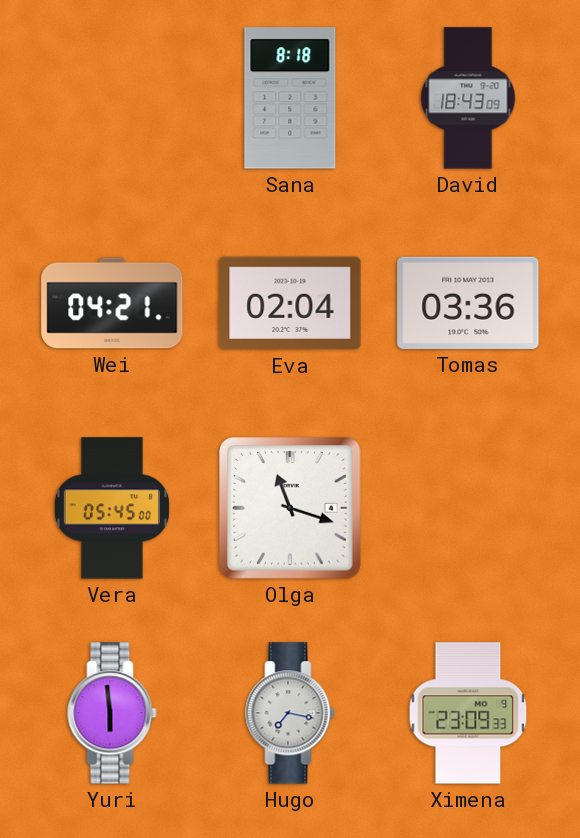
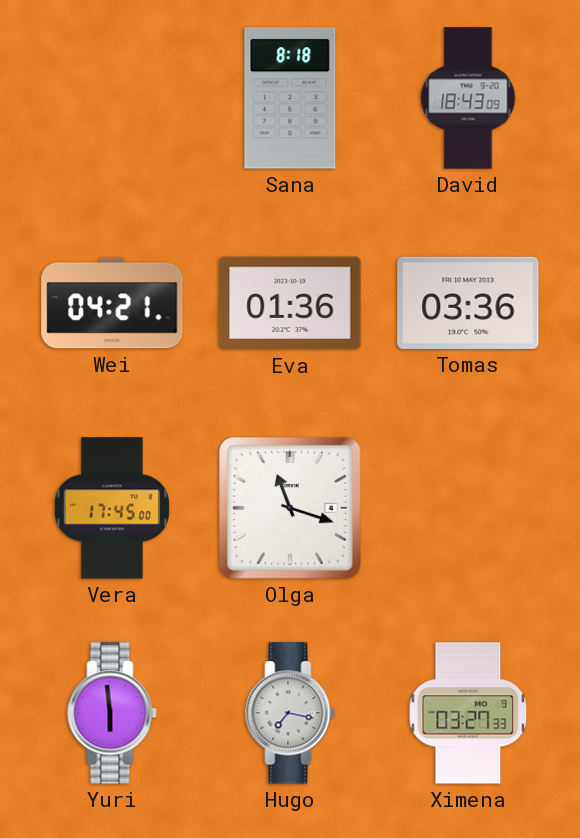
Eva: 02:04 -> 01:36 (290, 303)
Vera: 05:45 -> 17:45 (112, 508)
Ximena: 23:09 -> 03:27 (468, 713)
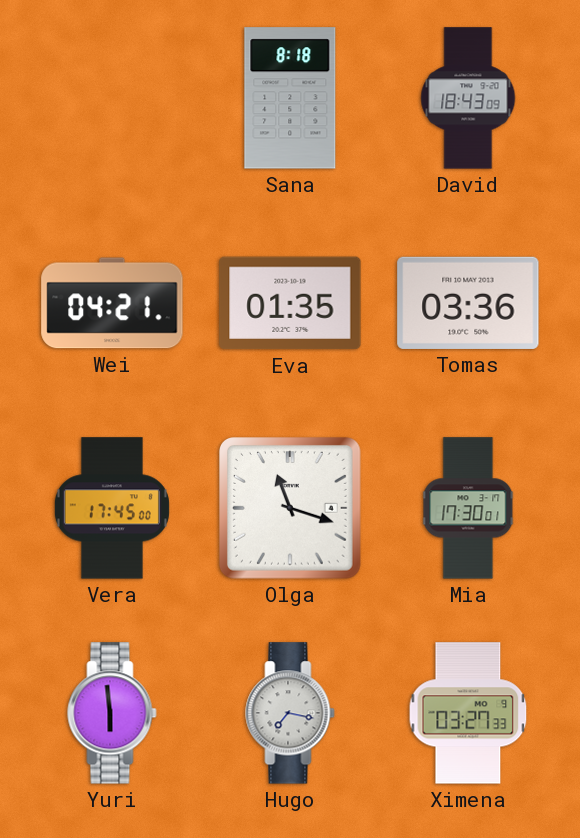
Eva: 01:36 -> 01:35 (290, 303)
Mia: none -> 17:30 (468, 508)
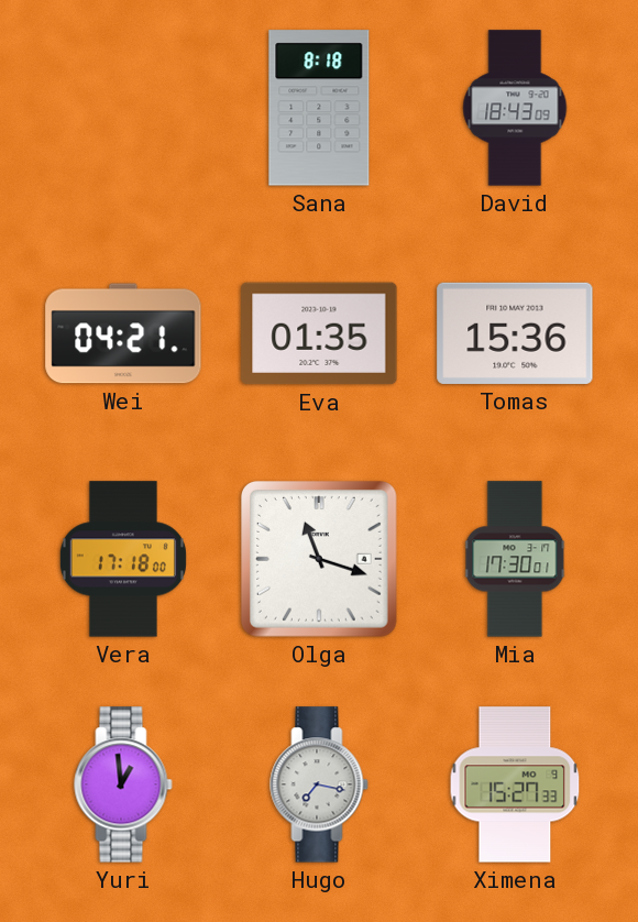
Tomas: 03:36 -> 15:36 (515, 333)
Vera: 17:45 -> 17:18 (123, 559)
Yuri: 5:59 -> 12:59 (123, 784)
Ximena: 03:27 -> 15:27 (515, 784)
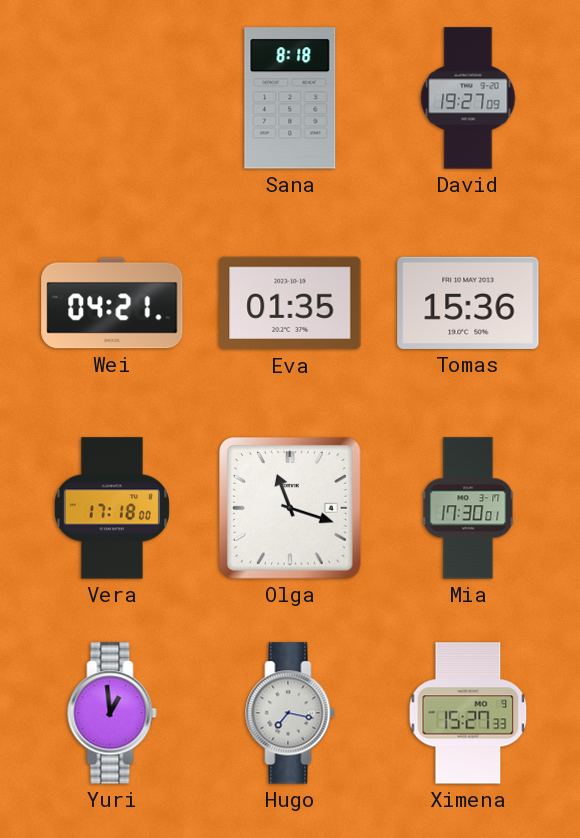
David: 18:43 -> 19:27 (468, 98)
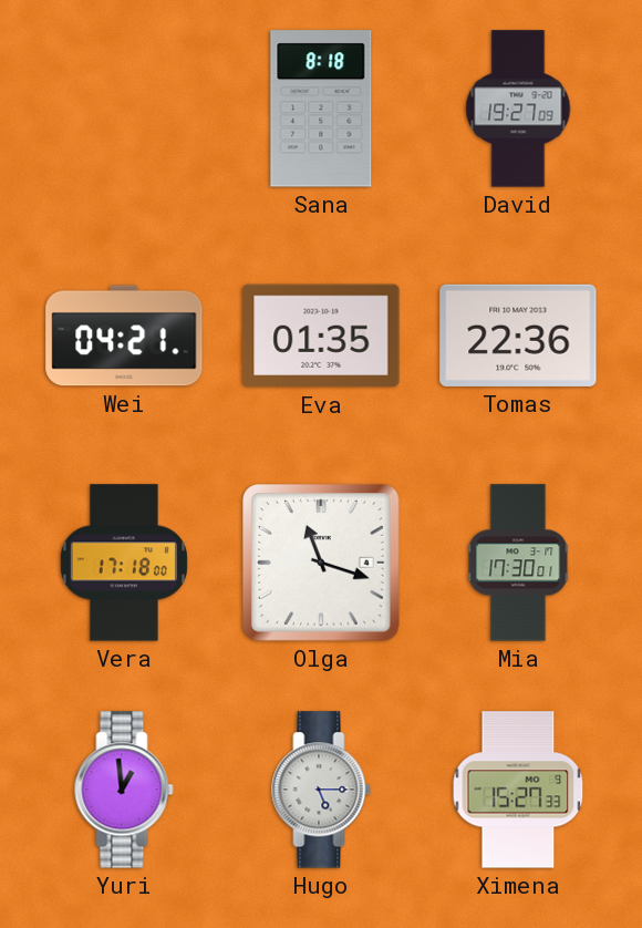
Tomas: 15:36 -> 22:36 (518, 336)
Hugo: 7:17 -> 5:15 (321, 790)
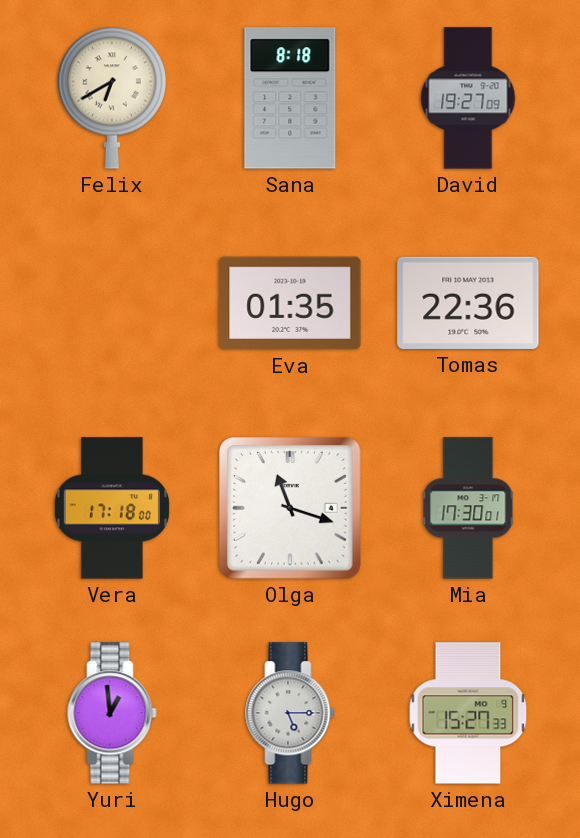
Felix: none -> 6:40 (112, 98)
Wei: 04:21 -> none (124, 336)
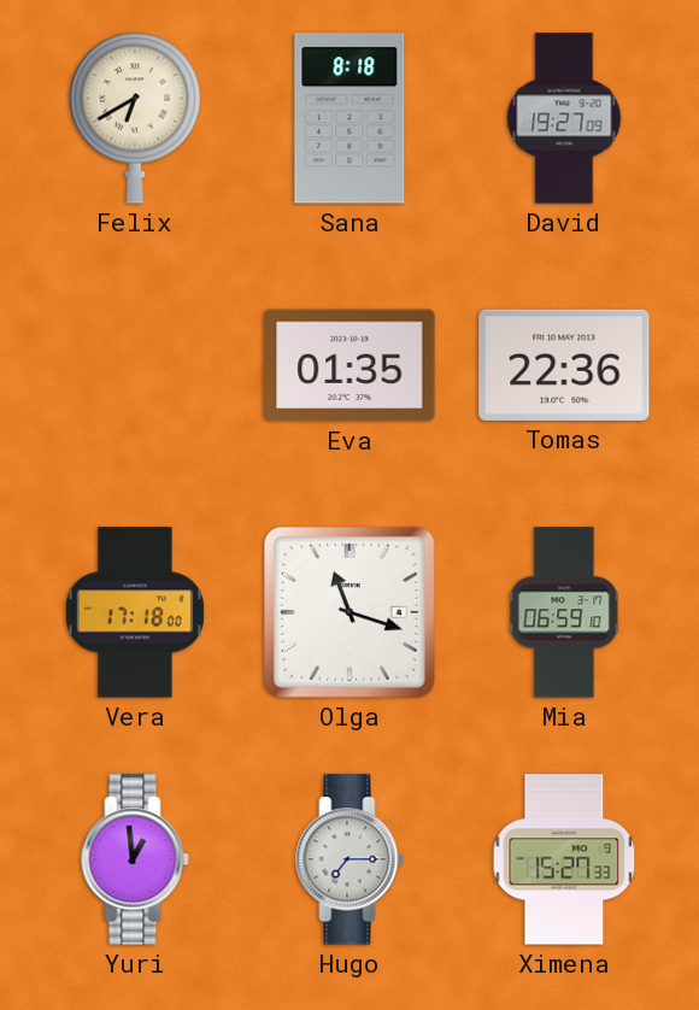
Mia: 17:30 -> 06:59 (564, 612)
Hugo: 5:15 -> 7:15 (349, 859)
